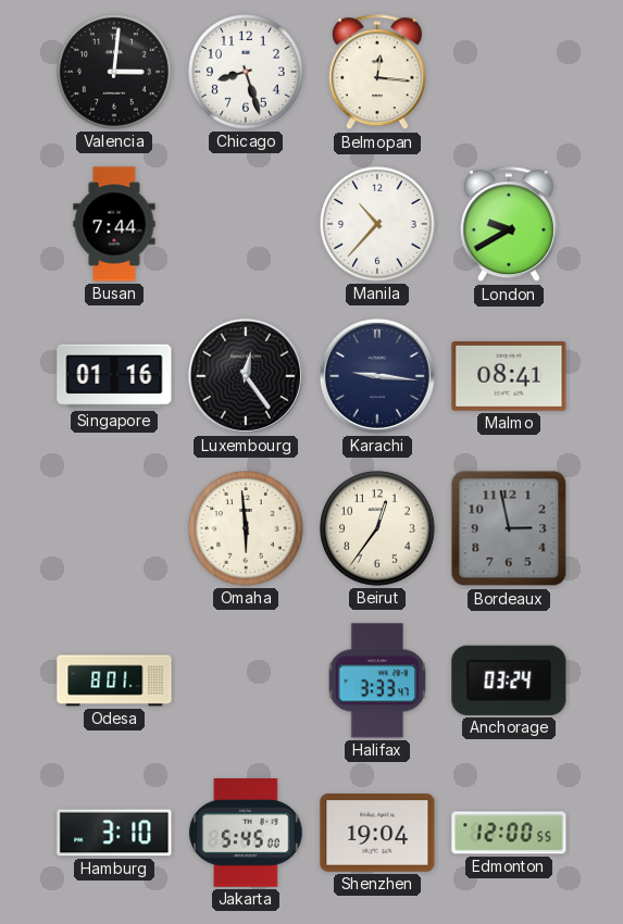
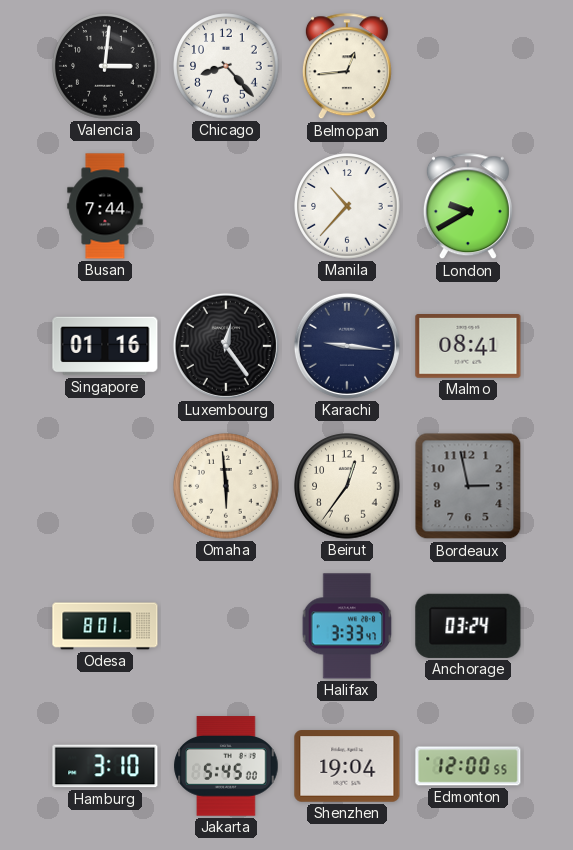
Chicago: 8:27 -> 8:23 (226, 66)
Belmopan: 12:16 -> 12:44 (347, 67)
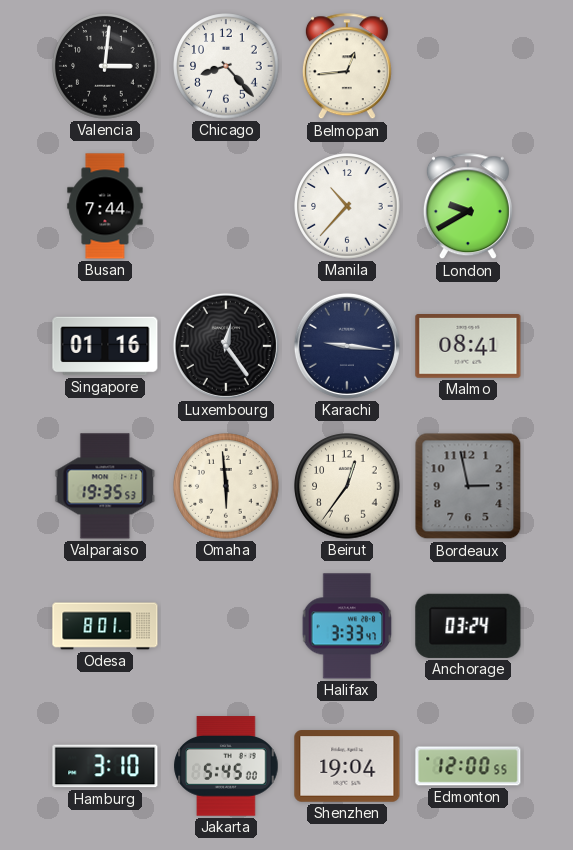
Valparaiso: none -> 19:35 (105, 486)
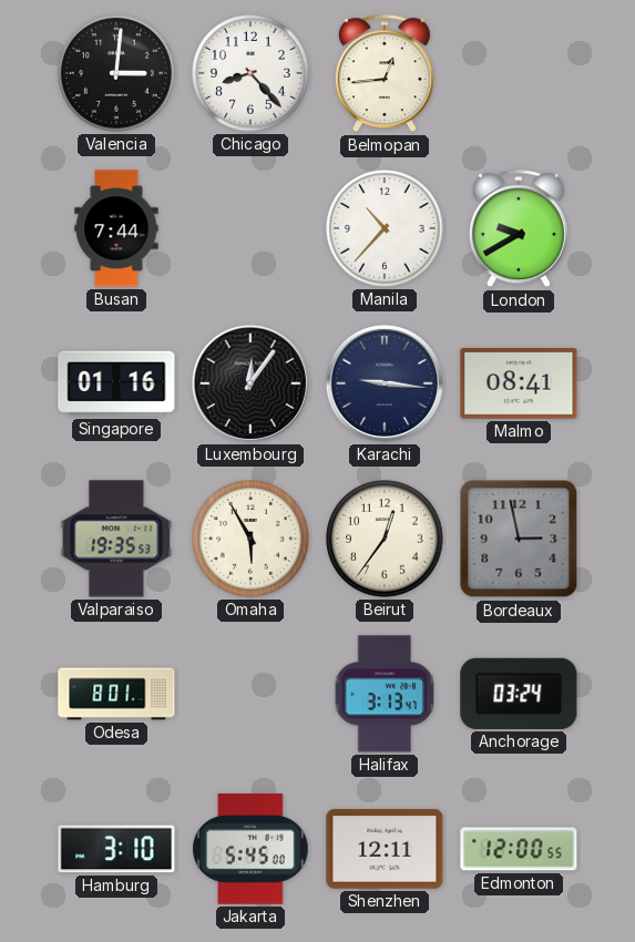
Luxembourg: 12:24 -> 12:06 (250, 383)
Omaha: 5:59 -> 5:55 (250, 539)
Halifax: 3:33 -> 3:13 (385, 694)
Shenzhen: 19:04 -> 12:11 (385, 849)
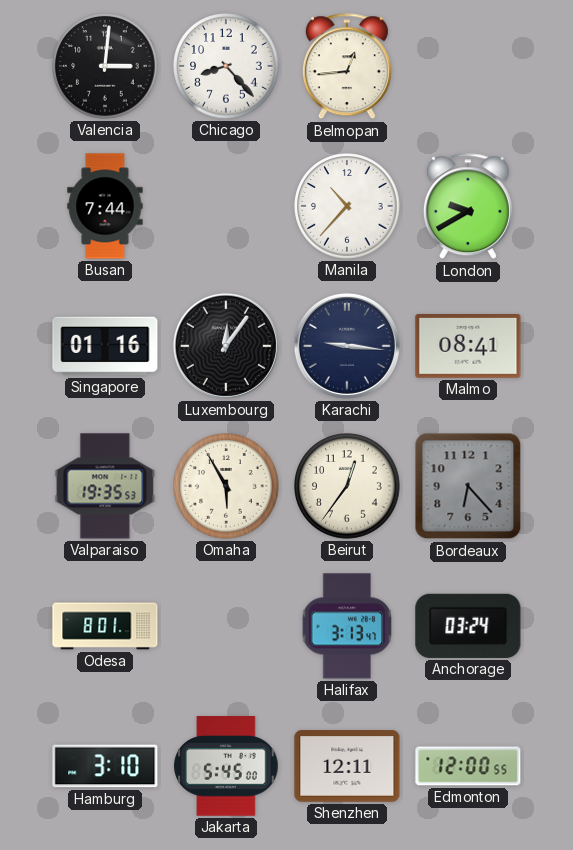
Bordeaux: 2:58 -> 6:23 (468, 486)
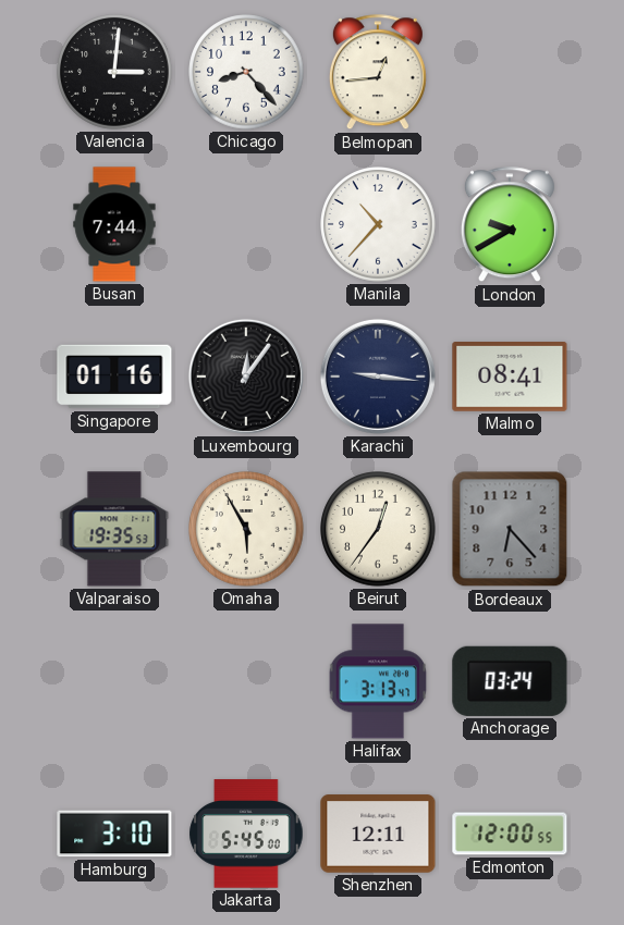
Odesa: 8:01 -> none (105, 626)
